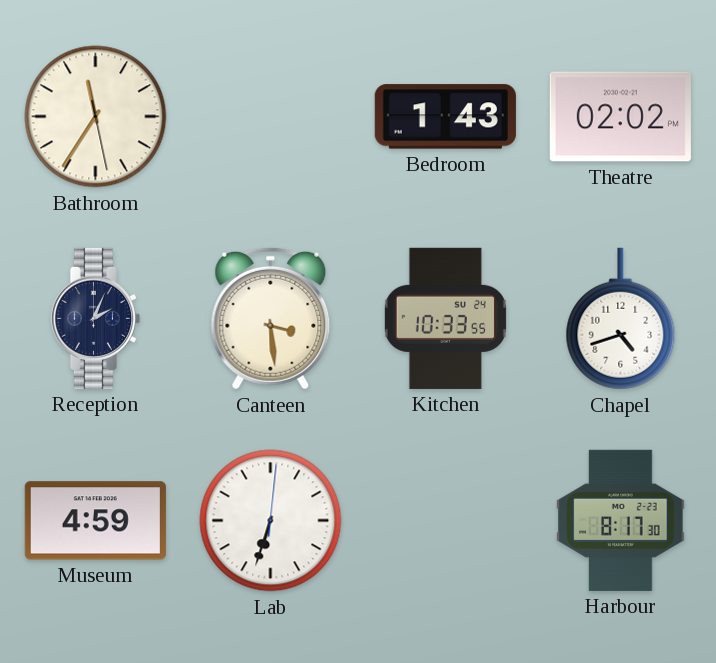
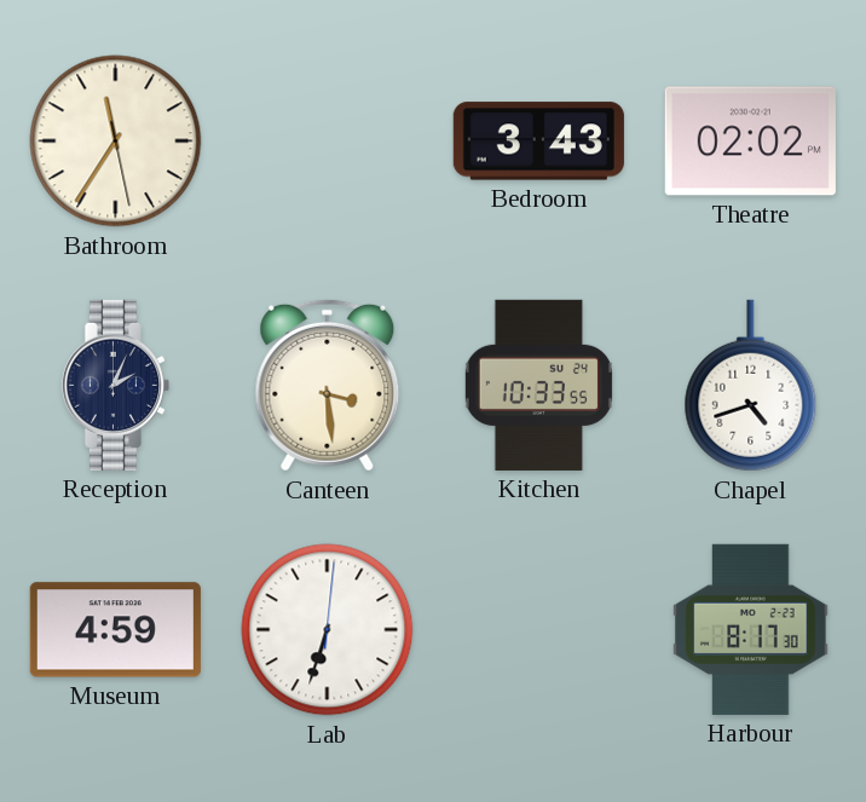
Bedroom: 1:43 -> 3:43 (538, 142)
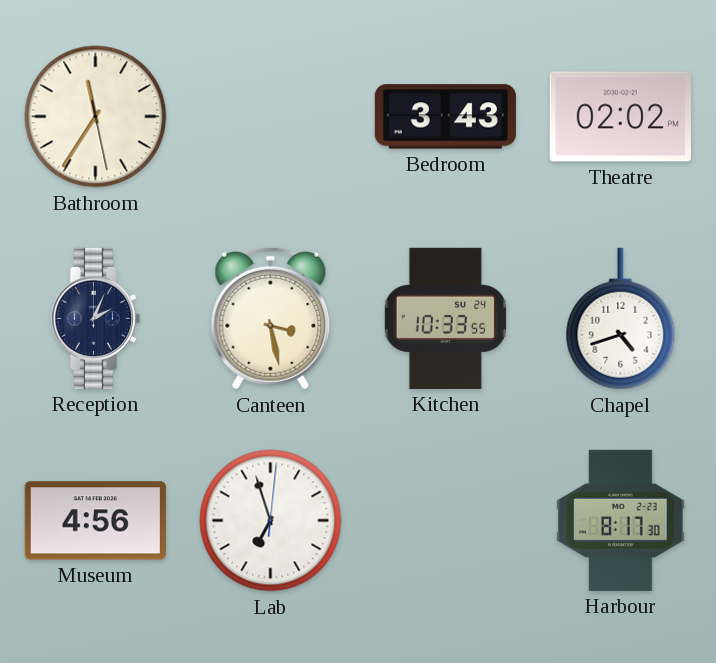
Canteen: 3:29 -> 3:28 (271, 318)
Museum: 4:59 -> 4:56 (95, 521)
Lab: 6:33 -> 6:57 (271, 521)
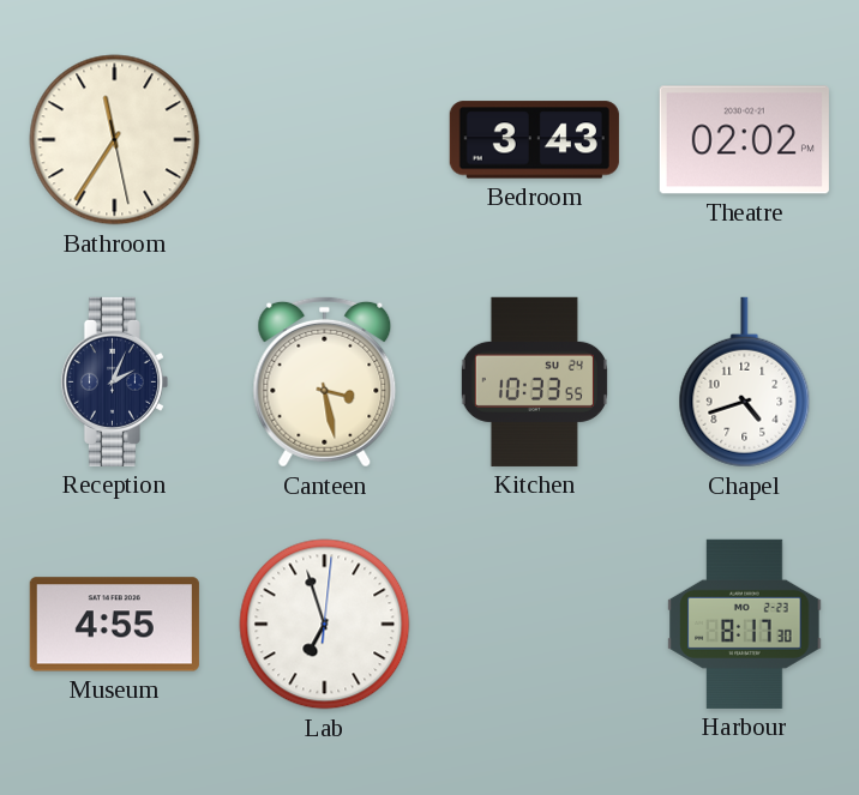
Museum: 4:56 -> 4:55 (114, 625)
